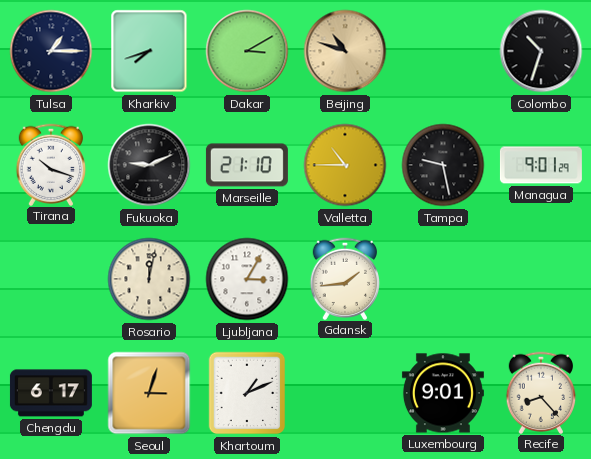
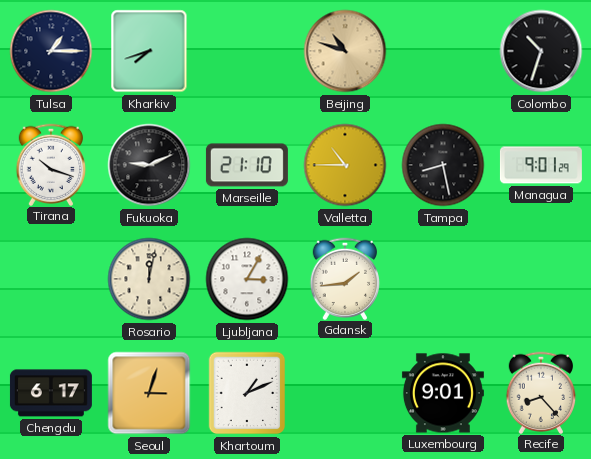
Dakar: 3:10 -> none (247, 51)
Tampa: 9:28 -> 8:28 (443, 165)
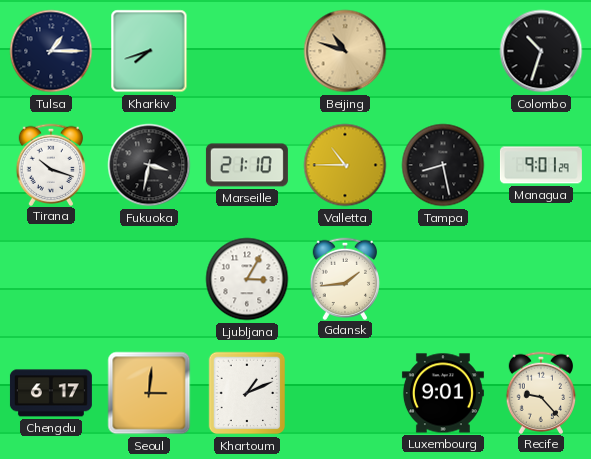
Fukuoka: 9:11 -> 3:32 (149, 165)
Rosario: 12:02 -> none (149, 279)
Seoul: 3:03 -> 3:01 (149, 393)
Recife: 8:23 -> 9:23 (541, 392)
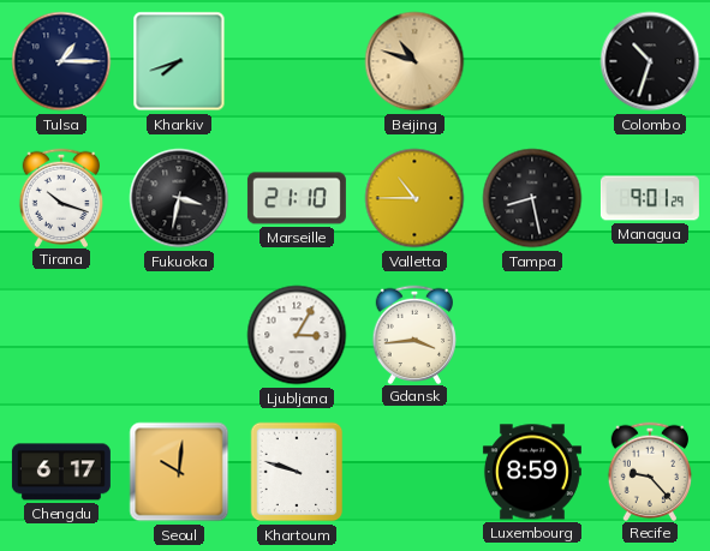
Gdansk: 1:44 -> 3:44 (414, 334)
Seoul: 3:01 -> 10:01 (179, 472)
Khartoum: 1:11 -> 9:48 (297, 472)
Luxembourg: 9:01 -> 8:59 (532, 472)
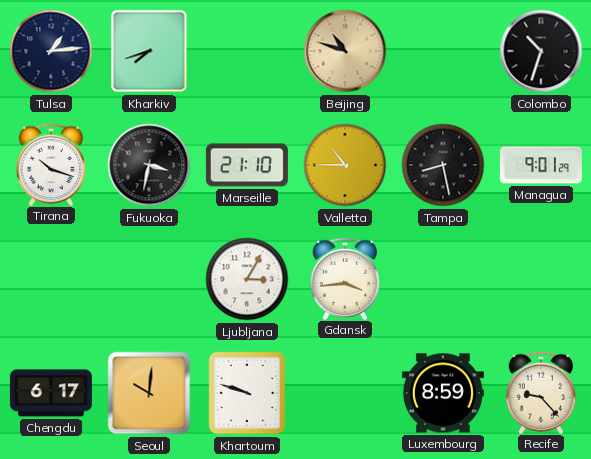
Tulsa: 1:15 -> 1:14 (51, 51)
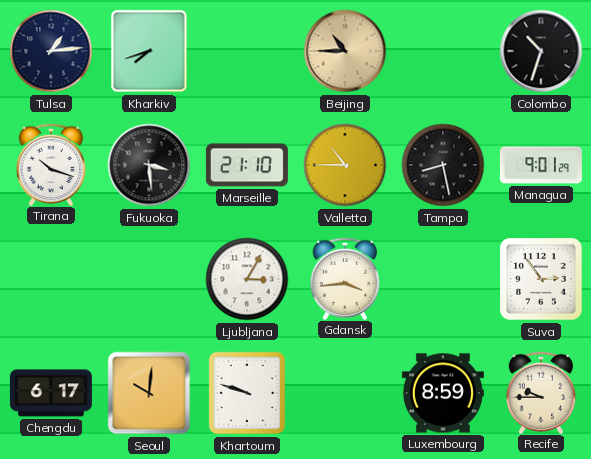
Beijing: 10:48 -> 10:45 (345, 51)
Fukuoka: 3:32 -> 3:29 (149, 165)
Suva: none -> 2:54 (541, 279)
Recife: 9:23 -> 9:45 (541, 392)
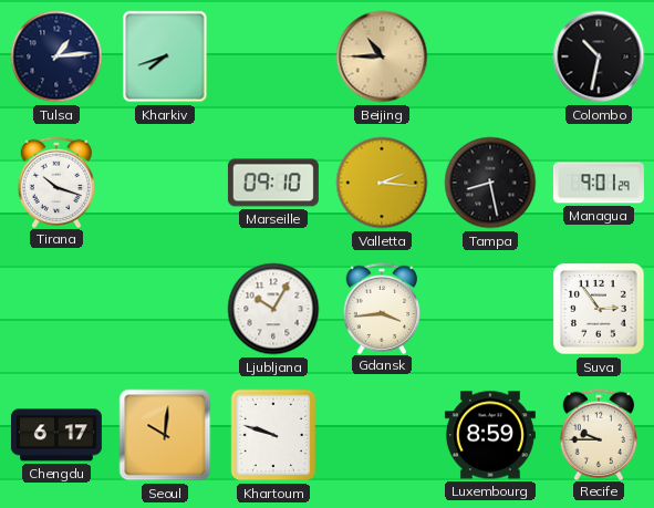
Colombo: 10:33 -> 10:32 (599, 56)
Fukuoka: 3:29 -> none (149, 165)
Marseille: 21:10 -> 09:10 (273, 183)
Valletta: 10:45 -> 2:16 (382, 183)
Ljubljana: 3:05 -> 10:05 (273, 309)
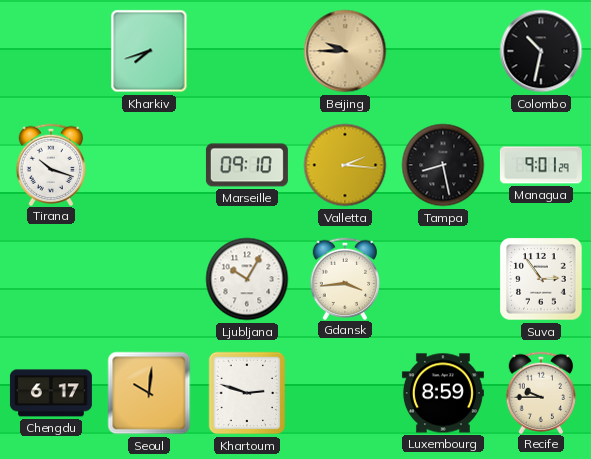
Tulsa: 1:14 -> none (56, 56)
Beijing: 10:45 -> 9:45 (345, 51)
Khartoum: 9:48 -> 2:48 (247, 393)
